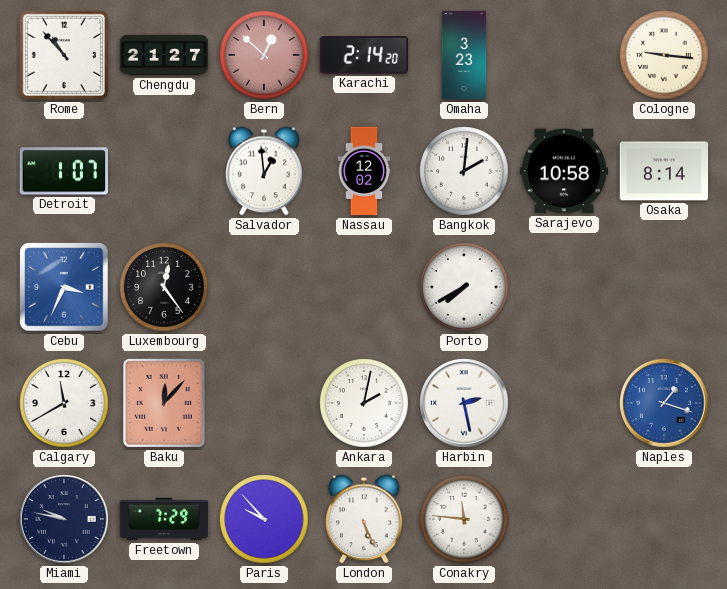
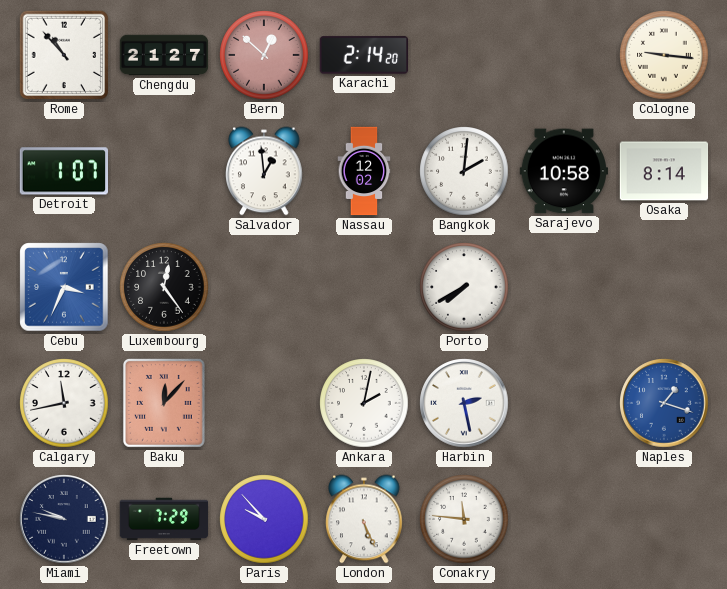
Omaha: 3:23 -> none (464, 55)
Calgary: 11:40 -> 11:43 (64, 403)
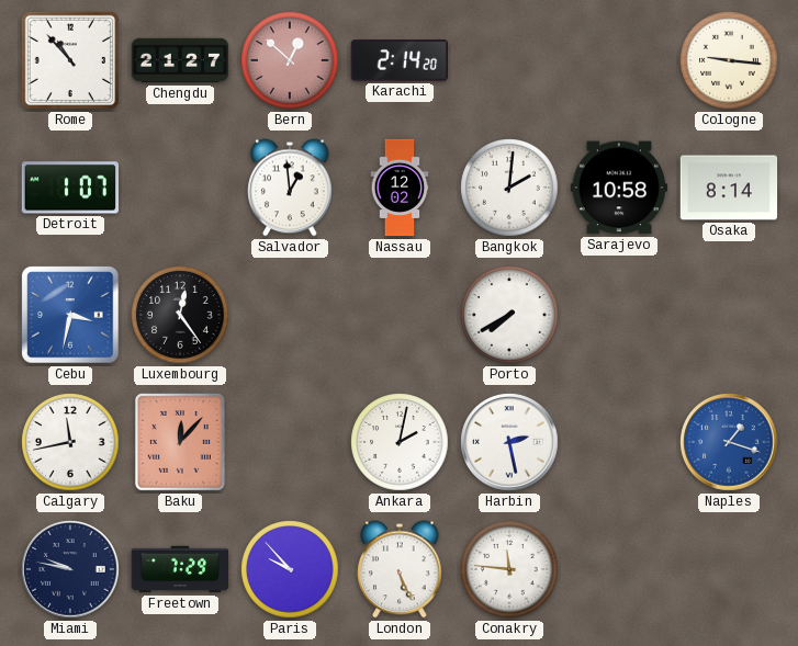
Cebu: 3:34 -> 3:32 (70, 315)
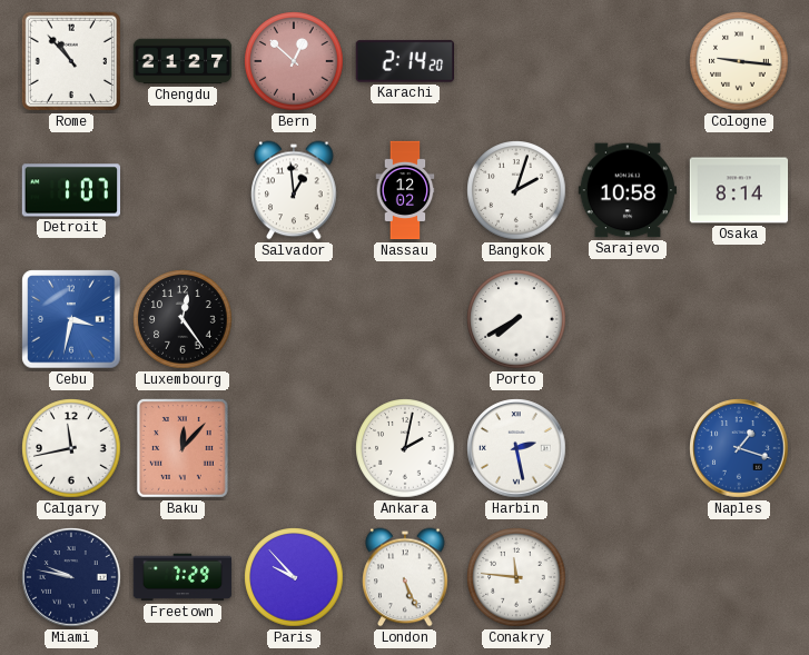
Bangkok: 2:01 -> 2:03 (516, 190)
